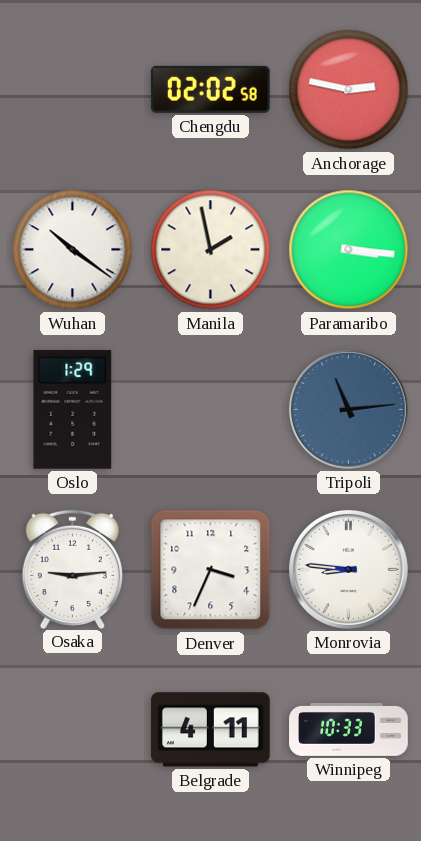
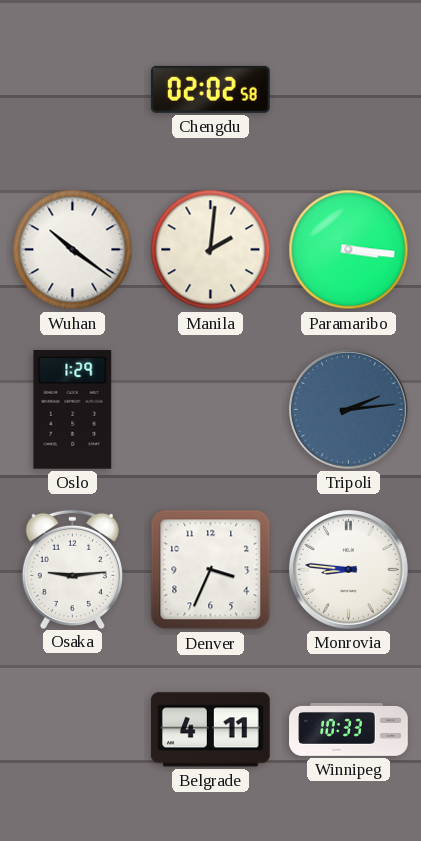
Anchorage: 2:47 -> none (349, 90)
Manila: 1:58 -> 2:01 (211, 250)
Tripoli: 11:14 -> 2:14 (348, 409)
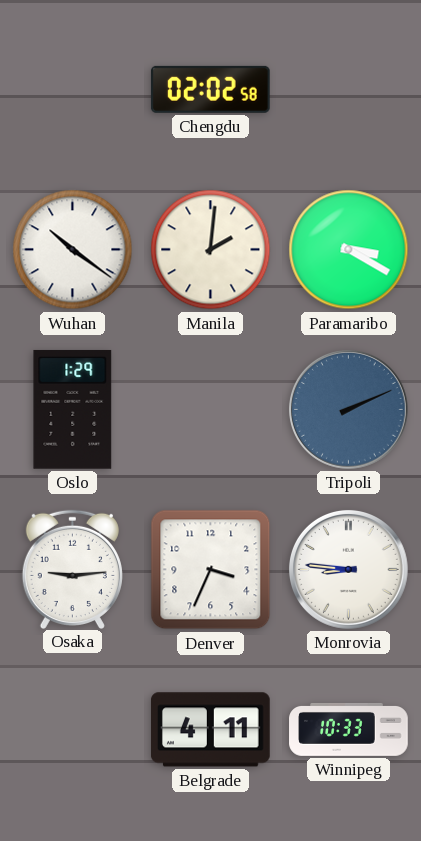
Paramaribo: 3:16 -> 3:20 (349, 250)
Tripoli: 2:14 -> 2:11 (348, 409)
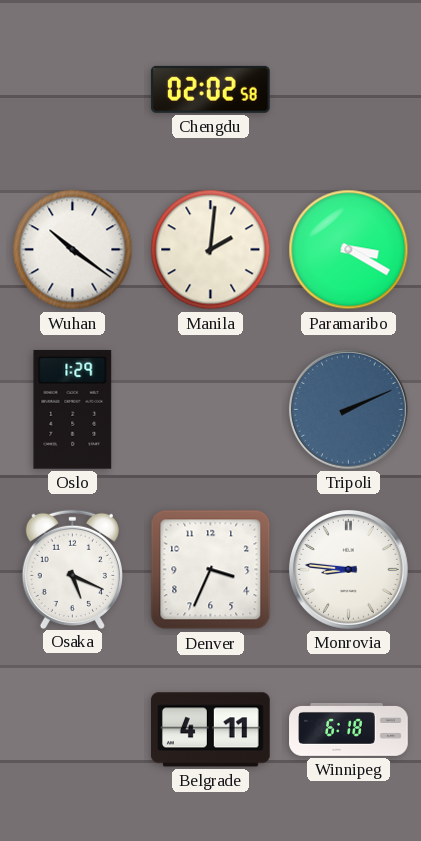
Osaka: 9:14 -> 5:19 (72, 569)
Winnipeg: 10:33 -> 6:18 (349, 730)
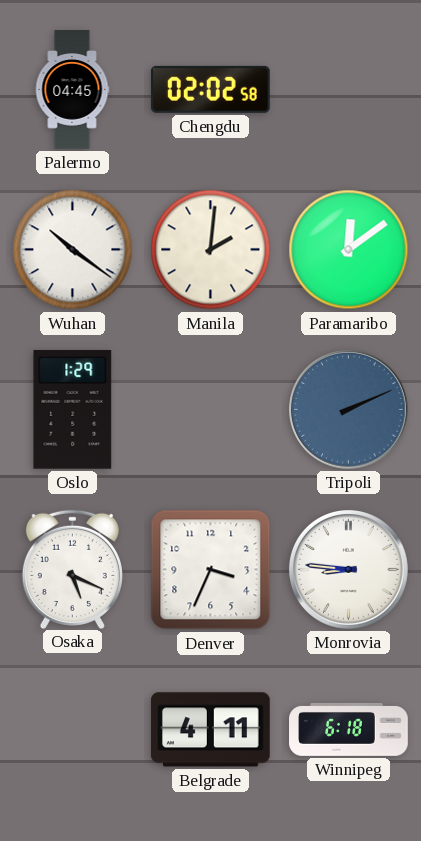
Palermo: none -> 04:45 (72, 90)
Paramaribo: 3:20 -> 12:09 (349, 250)
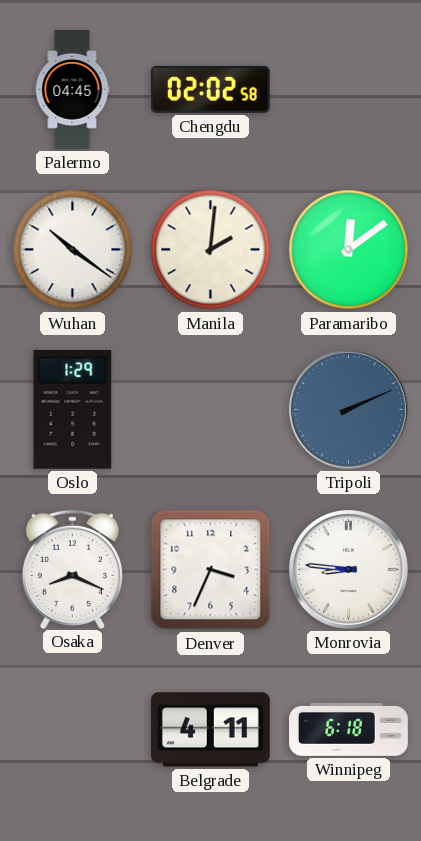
Osaka: 5:19 -> 8:19 (72, 569)
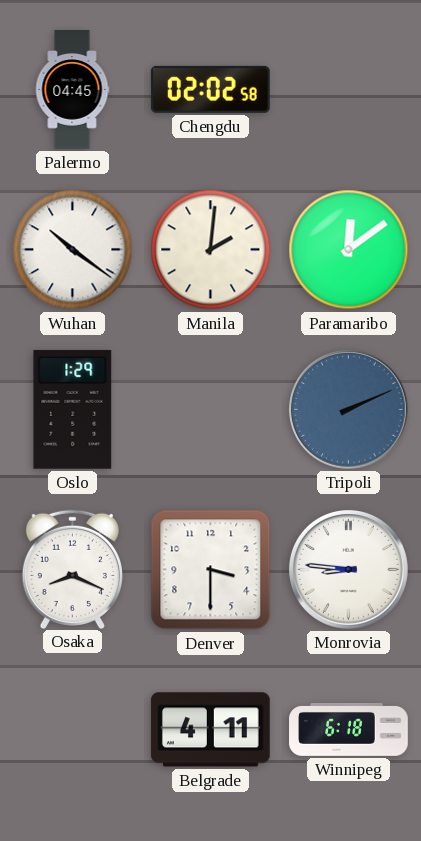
Denver: 3:34 -> 3:30 (211, 570)
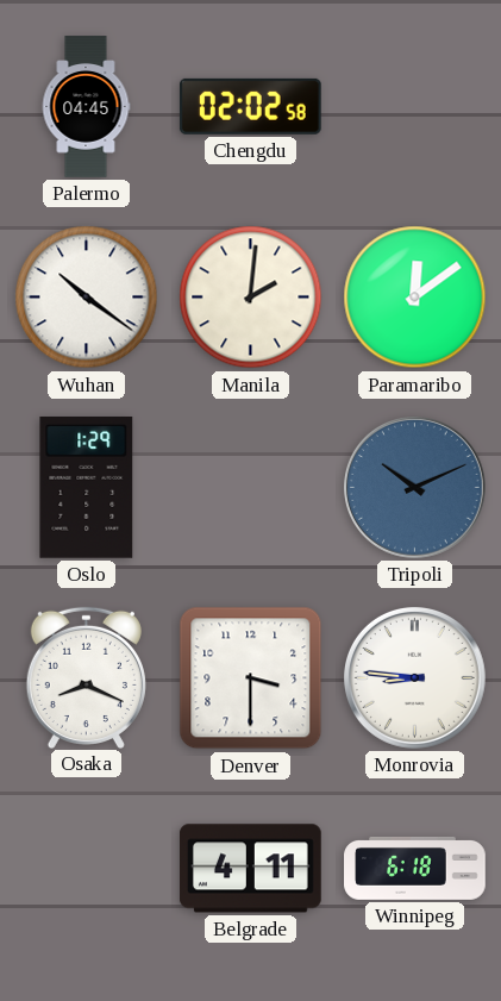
Tripoli: 2:11 -> 10:11 (414, 487)
